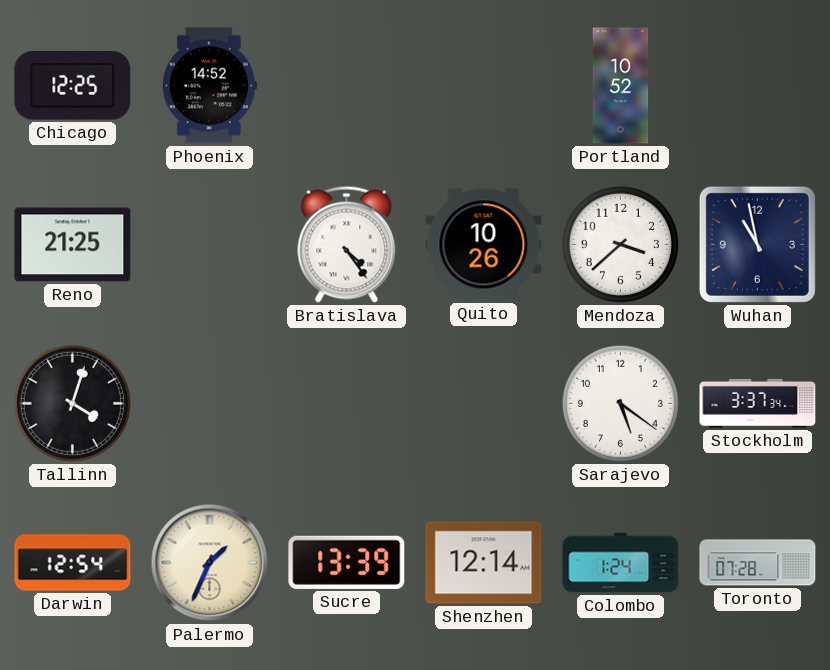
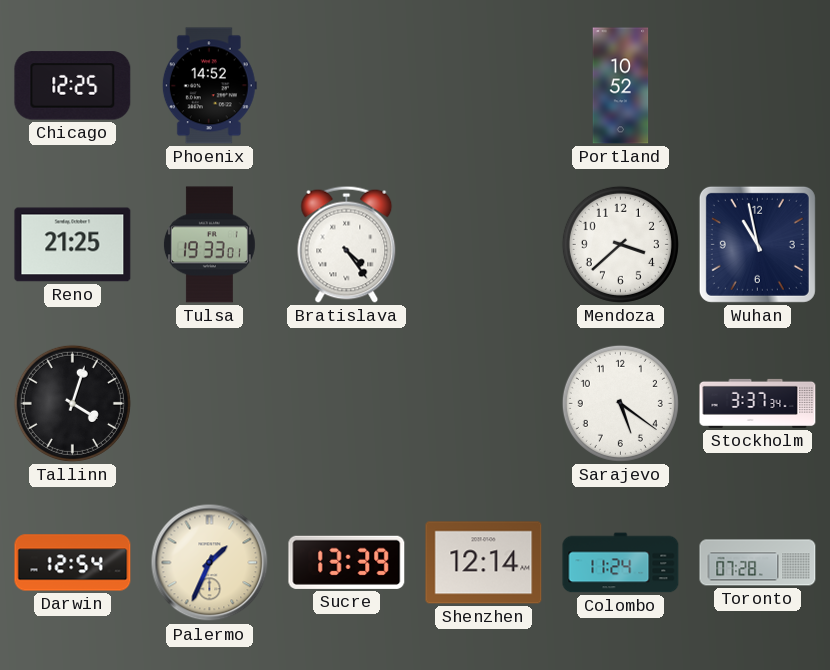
Tulsa: none -> 19:33 (209, 245)
Quito: 10:26 -> none (484, 245)
Colombo: 1:24 -> 11:24 (621, 563)
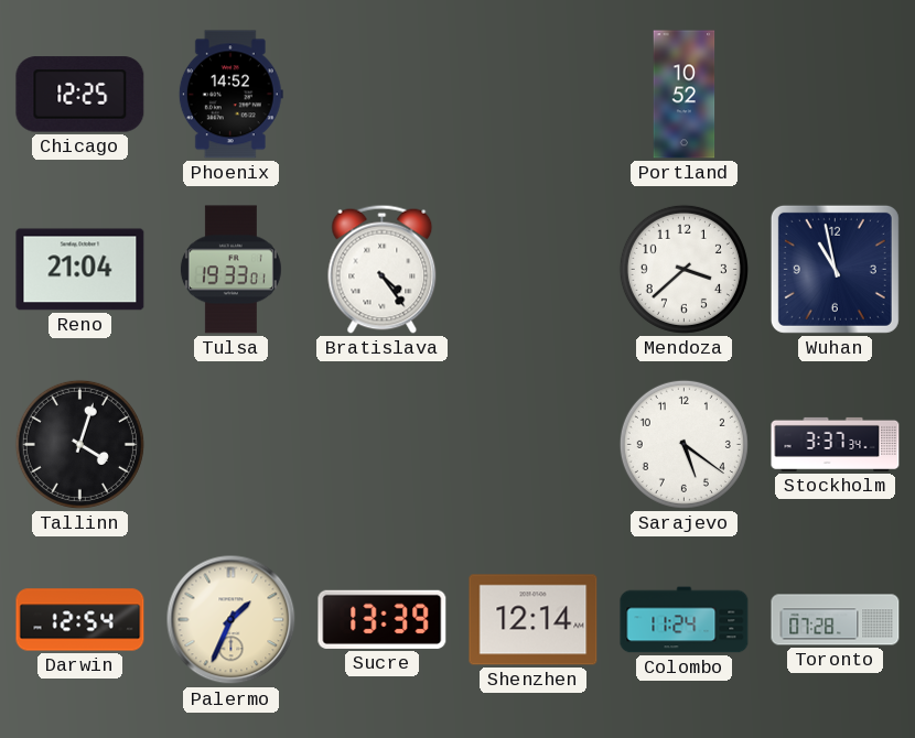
Reno: 21:25 -> 21:04 (80, 270)
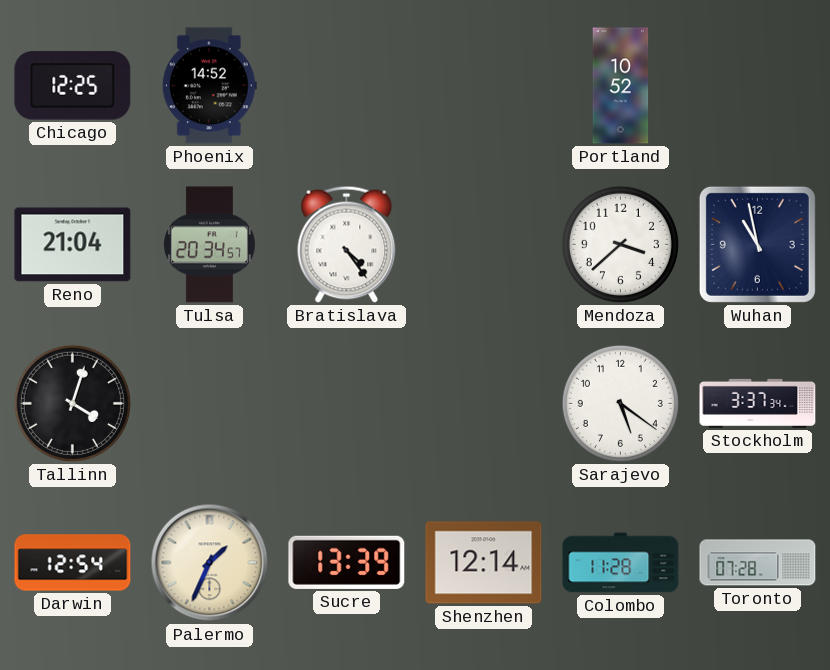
Tulsa: 19:33 -> 20:34 (209, 245)
Colombo: 11:24 -> 11:28 (621, 563)
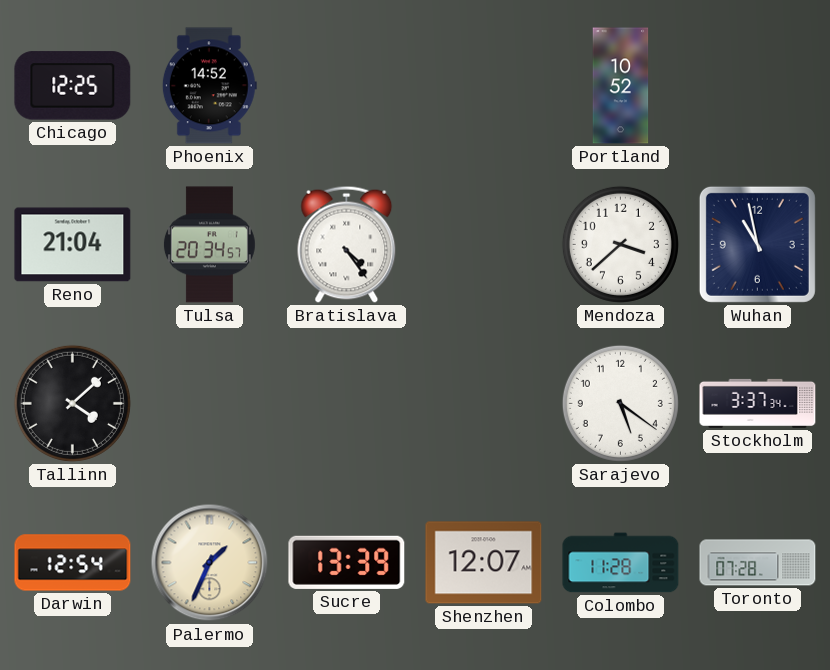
Tallinn: 4:03 -> 4:08 (72, 403)
Shenzhen: 12:14 -> 12:07 (484, 563)
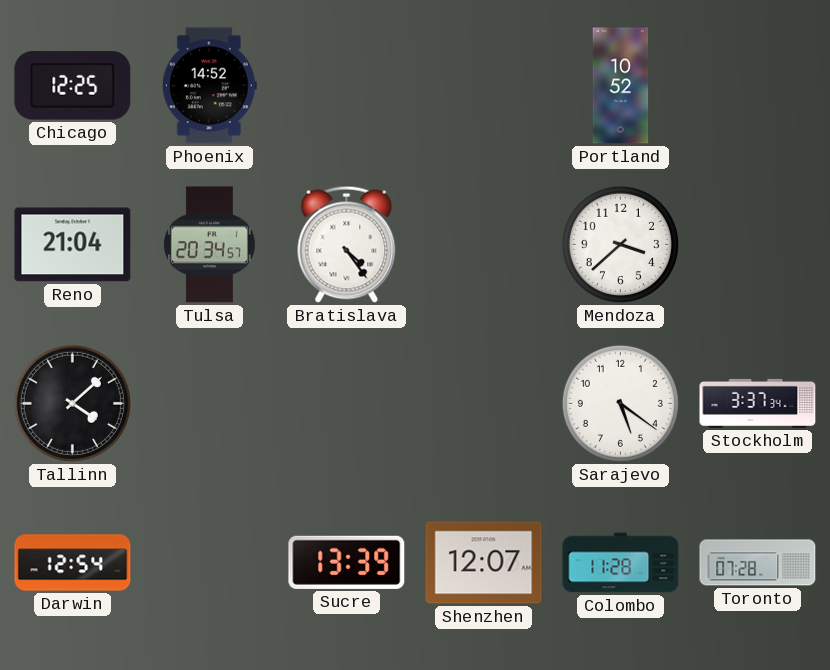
Wuhan: 10:58 -> none (757, 244)
Palermo: 1:34 -> none (210, 563)
